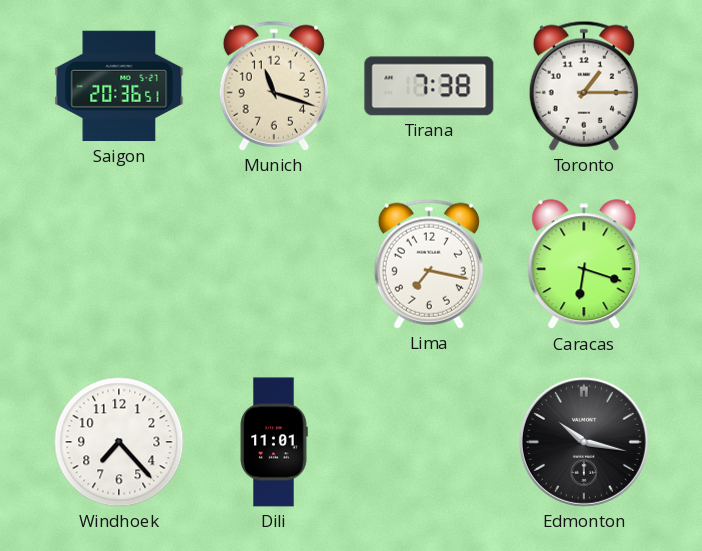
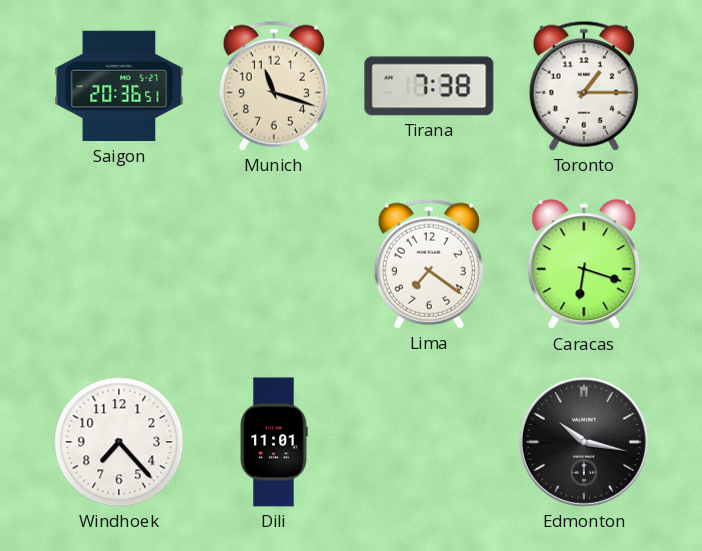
Lima: 7:17 -> 7:21 (429, 264)
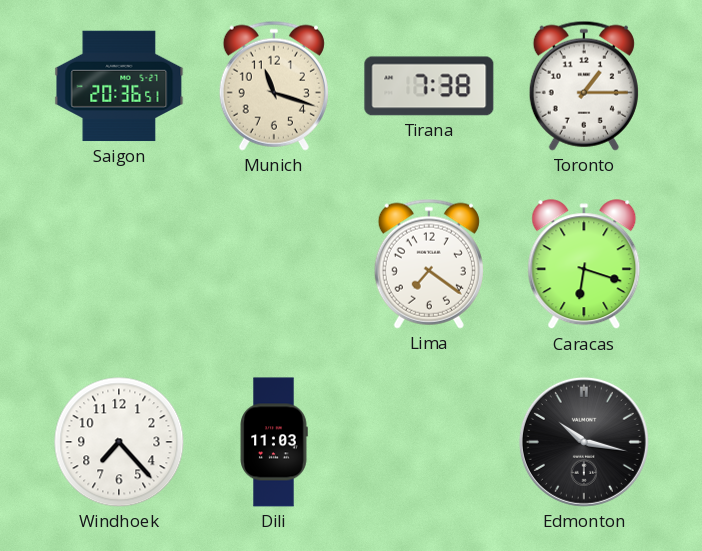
Dili: 11:01 -> 11:03 (274, 442)
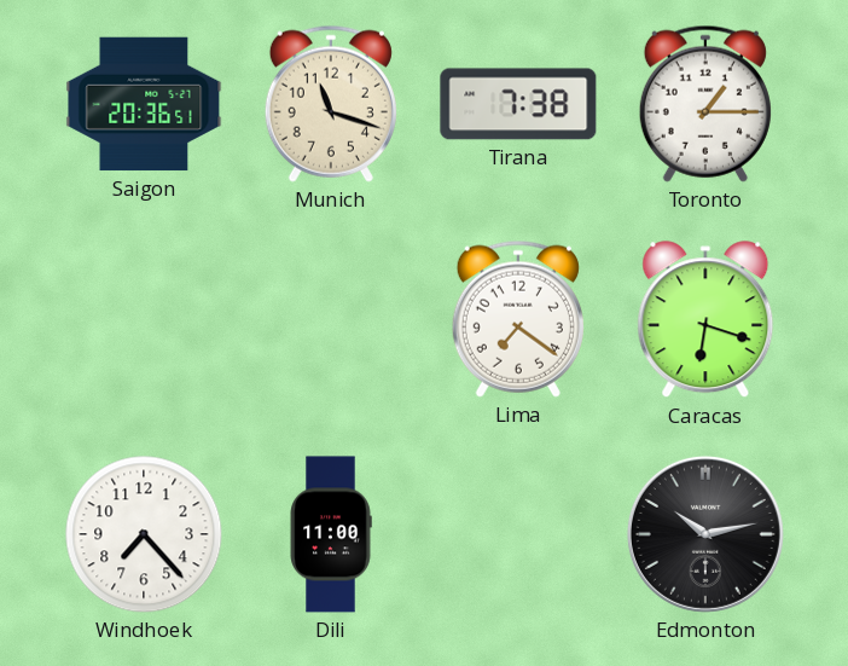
Dili: 11:03 -> 11:00 (331, 534)
Edmonton: 10:17 -> 10:13 (705, 534)
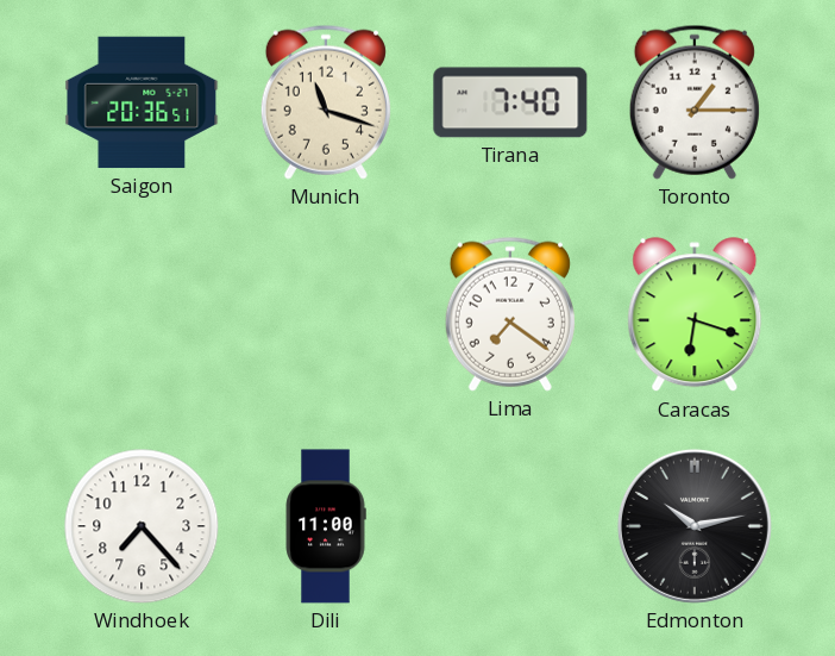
Tirana: 7:38 -> 7:40 (510, 102)
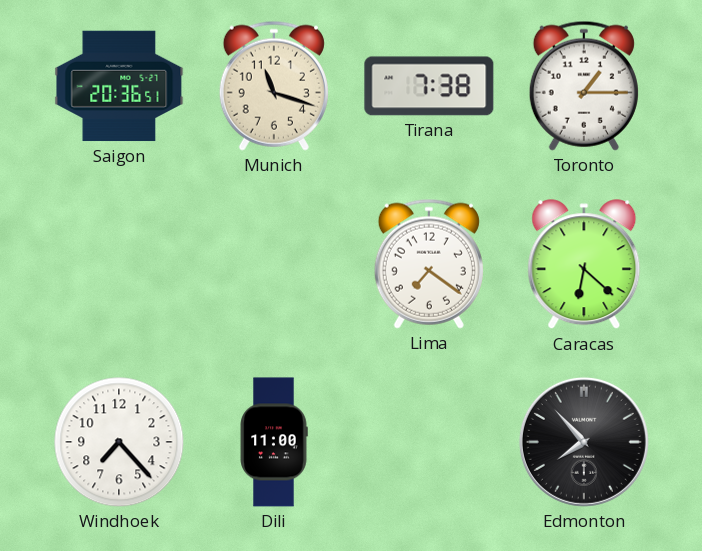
Tirana: 7:40 -> 7:38 (429, 86)
Caracas: 6:18 -> 6:22 (584, 265)
Edmonton: 10:13 -> 7:53 (584, 442)
